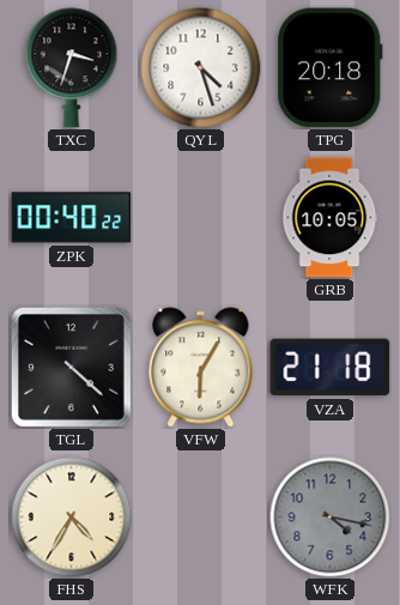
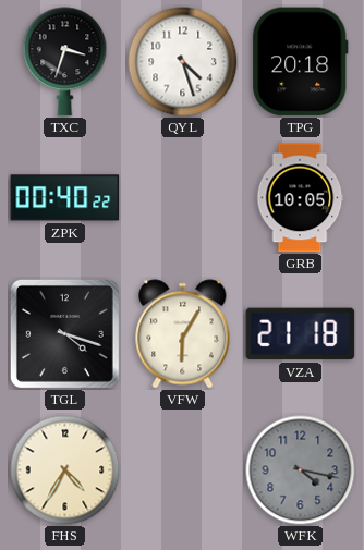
TGL: 4:22 -> 4:18 (64, 333)
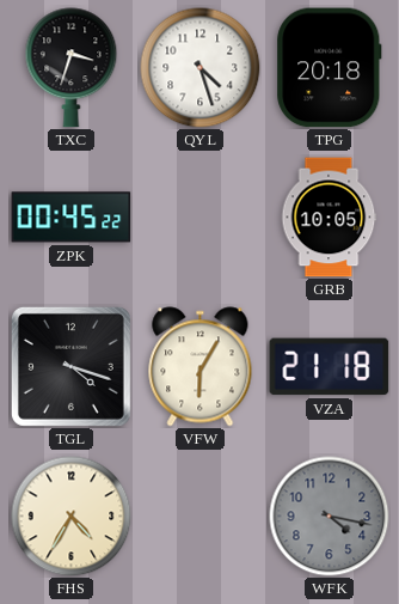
ZPK: 00:40 -> 00:45 (72, 218)
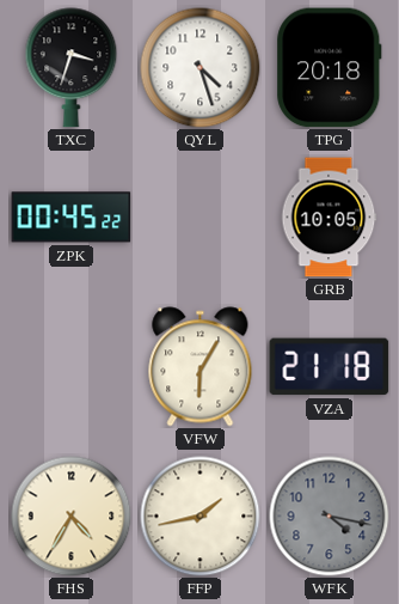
TGL: 4:18 -> none (70, 366)
FFP: none -> 1:43 (201, 517)
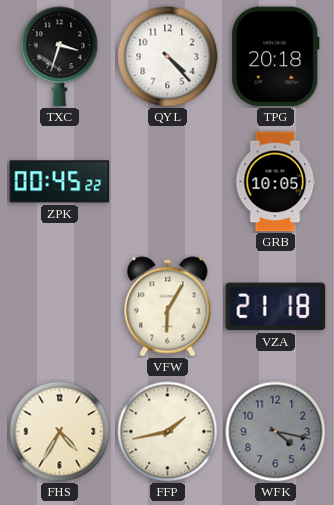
QYL: 4:27 -> 4:23 (168, 57)
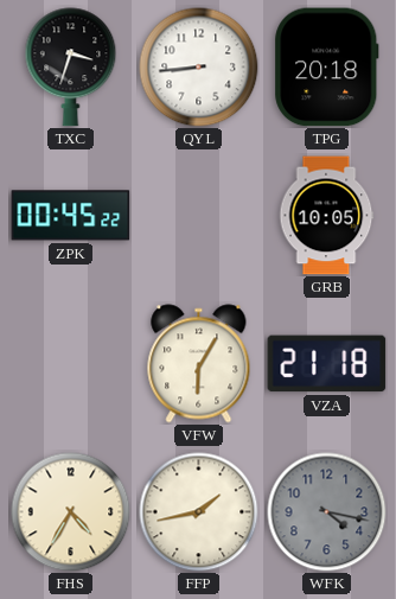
QYL: 4:23 -> 8:44 (199, 68)
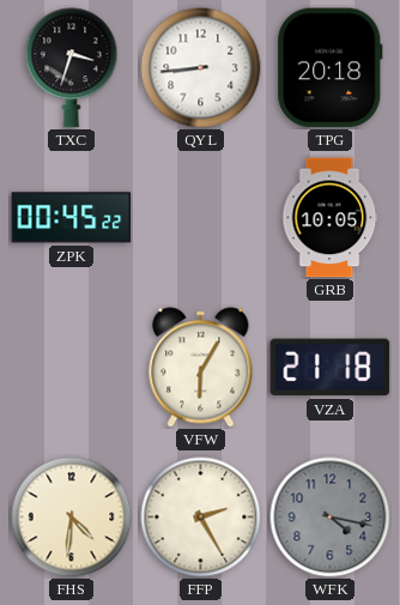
FHS: 4:35 -> 4:31 (72, 518)
FFP: 1:43 -> 2:25 (201, 518)
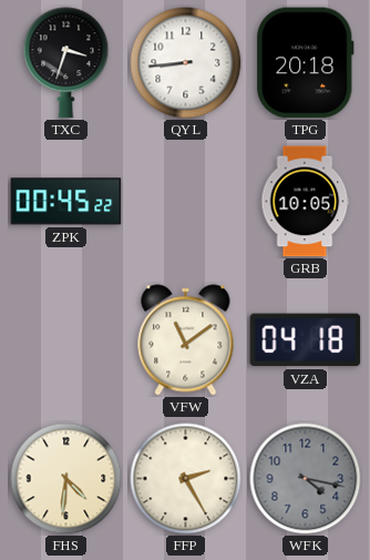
VFW: 6:05 -> 11:09 (186, 340)
VZA: 21:18 -> 04:18 (306, 340)
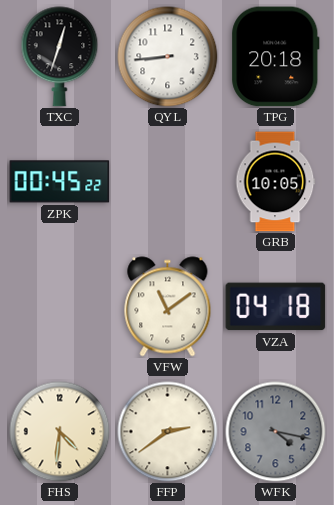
TXC: 3:33 -> 12:33 (60, 57)
FFP: 2:25 -> 2:39 (168, 432)
